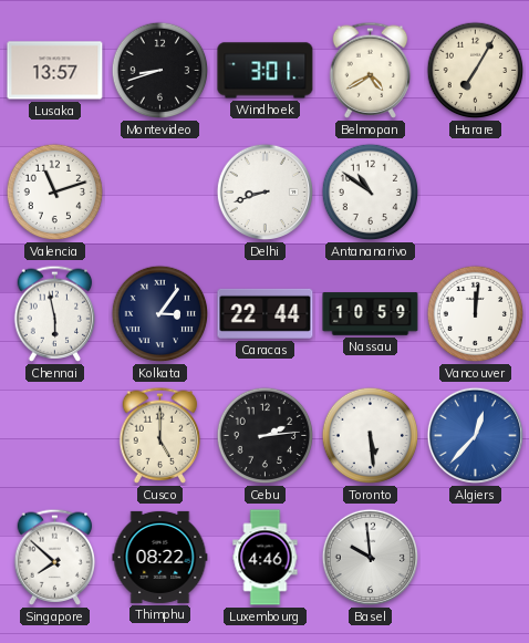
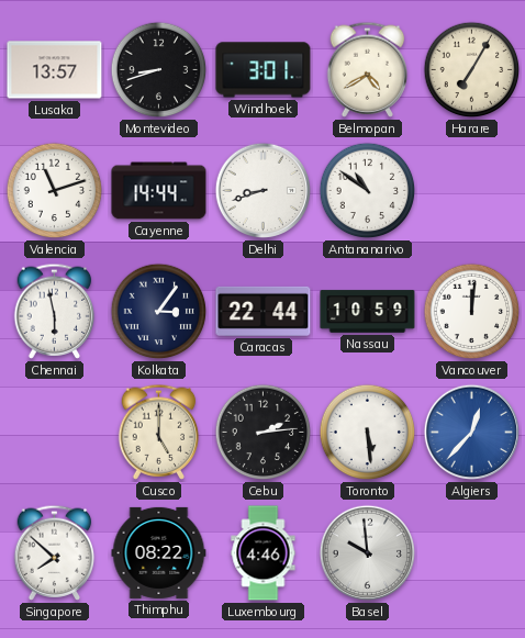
Cayenne: none -> 14:44 (159, 191)
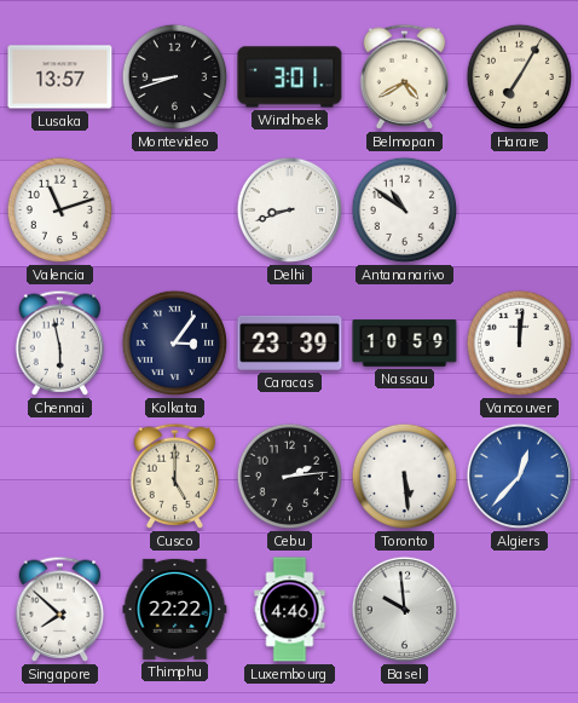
Cayenne: 14:44 -> none (159, 191)
Caracas: 22:44 -> 23:39 (290, 342)
Thimphu: 08:22 -> 22:22 (175, 609)
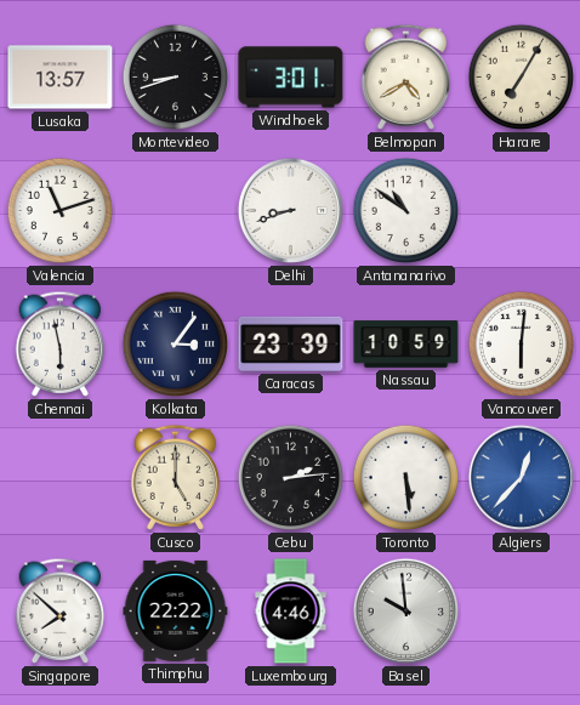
Vancouver: 12:01 -> 6:01 (522, 345)
